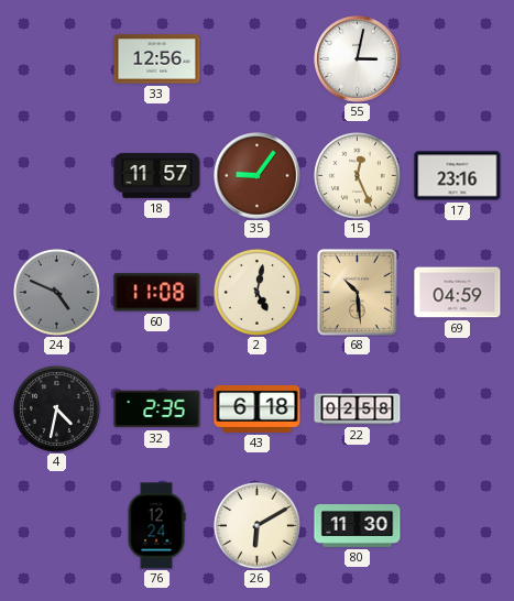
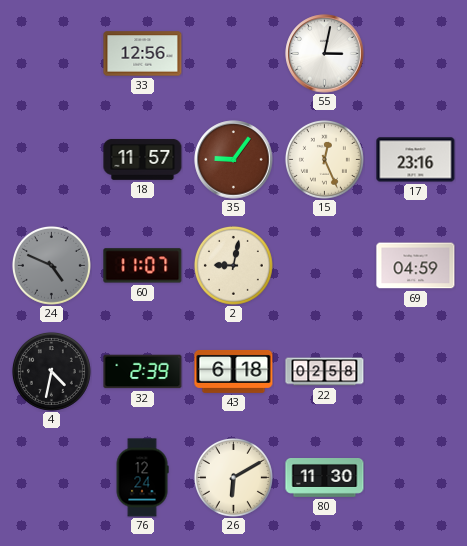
60: 11:08 -> 11:07 (143, 266)
2: 5:02 -> 9:02 (233, 265)
68: 10:29 -> none (357, 292)
32: 2:35 -> 2:39 (143, 372)
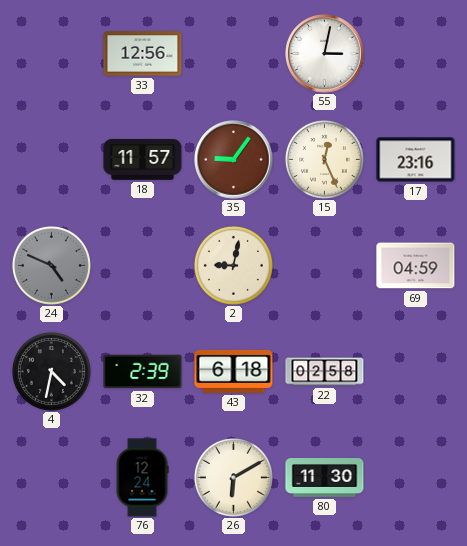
60: 11:07 -> none (143, 266)
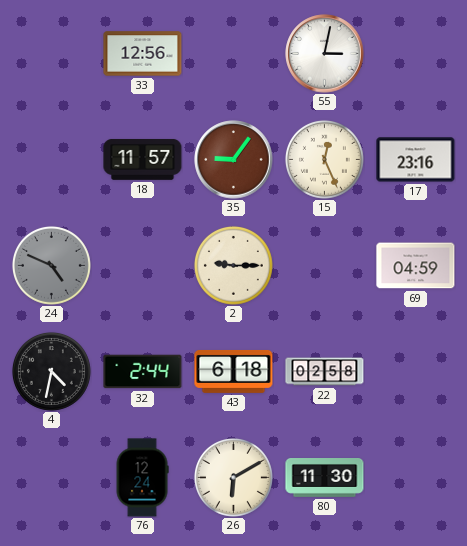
2: 9:02 -> 9:15 (233, 265)
32: 2:39 -> 2:44 (143, 372)
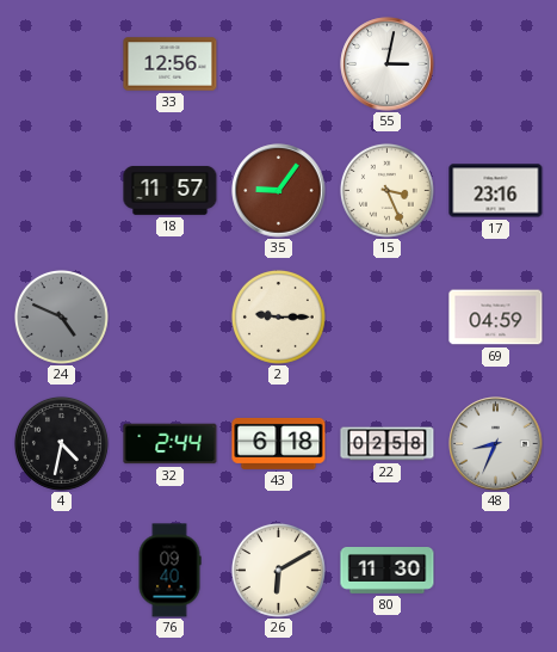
15: 12:26 -> 3:26 (386, 190)
48: none -> 8:34 (496, 444)
76: 12:24 -> 09:40 (169, 571)
